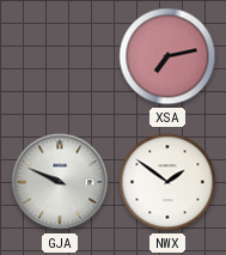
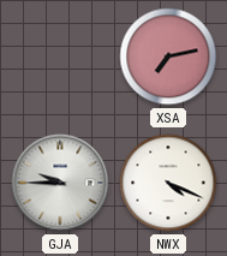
GJA: 9:49 -> 9:45 (60, 183)
NWX: 1:51 -> 4:19 (168, 183)
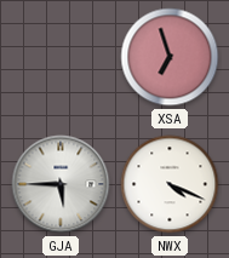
XSA: 7:13 -> 6:57 (170, 57)
GJA: 9:45 -> 5:45 (61, 184)
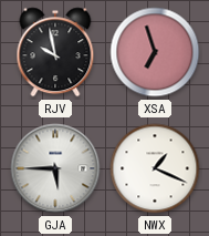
RJV: none -> 9:58 (55, 52)
NWX: 4:19 -> 1:19 (155, 168)
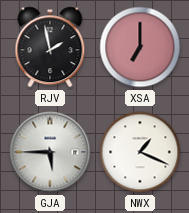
RJV: 9:58 -> 1:58 (50, 47)
XSA: 6:57 -> 7:00 (140, 47)
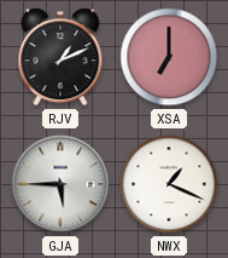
RJV: 1:58 -> 1:11 (60, 57)
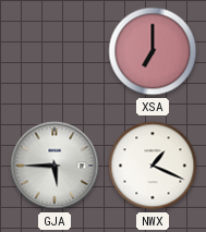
RJV: 1:11 -> none (60, 57)
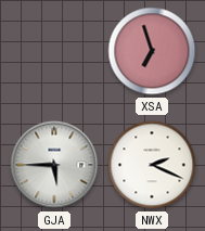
XSA: 7:00 -> 6:57 (152, 51)
NWX: 1:19 -> 2:19 (152, 165)
